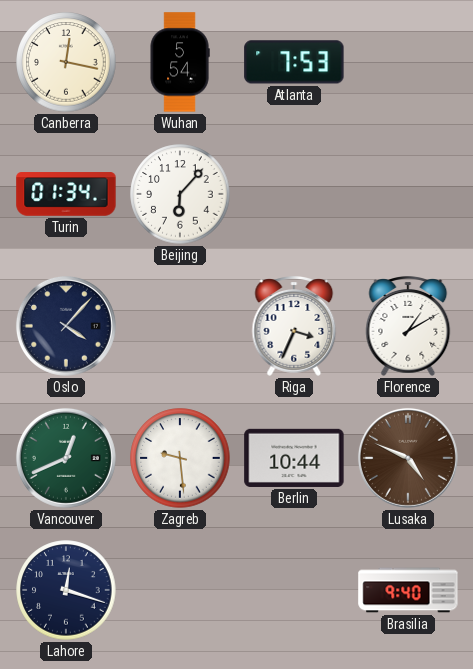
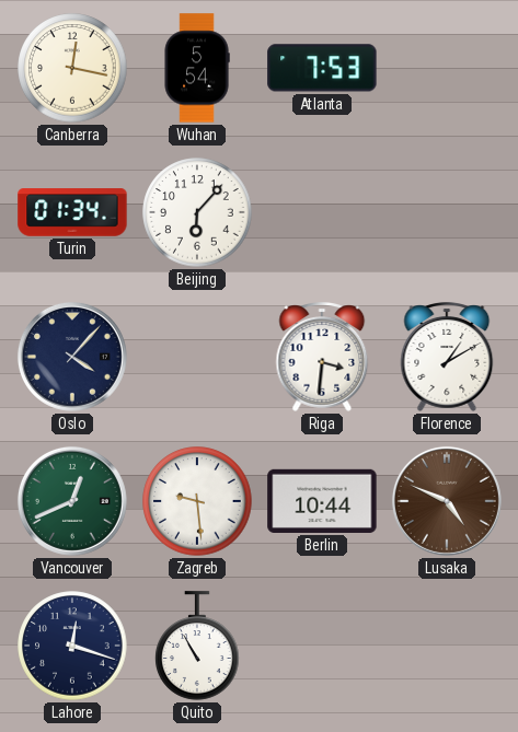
Riga: 3:34 -> 3:31 (322, 357)
Quito: none -> 10:55 (197, 646)
Brasilia: 9:40 -> none (408, 590)
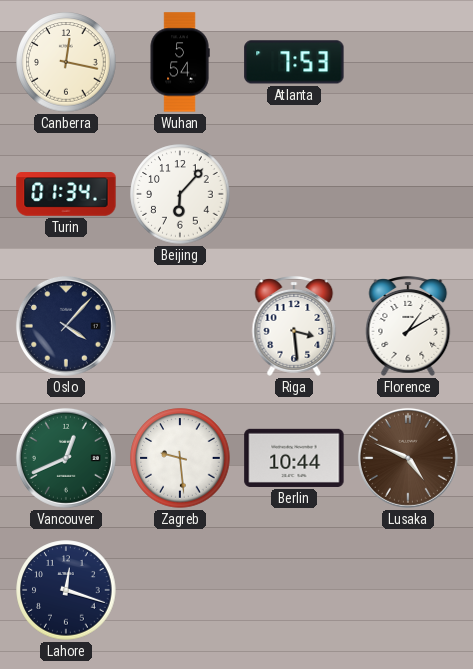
Riga: 3:31 -> 3:29 (294, 326)
Quito: 10:55 -> none (197, 646)
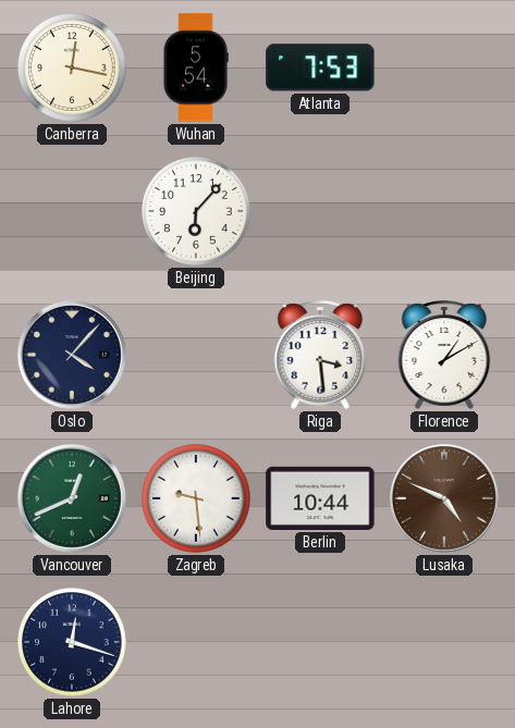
Turin: 01:34 -> none (66, 194)
